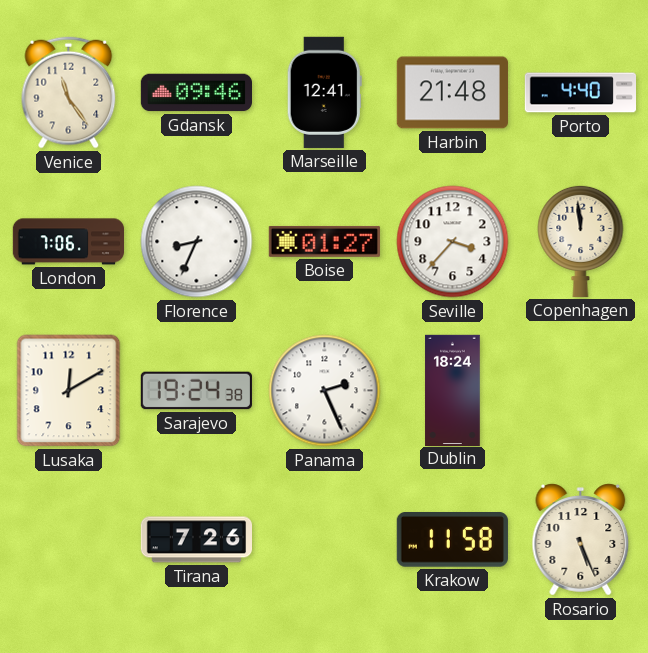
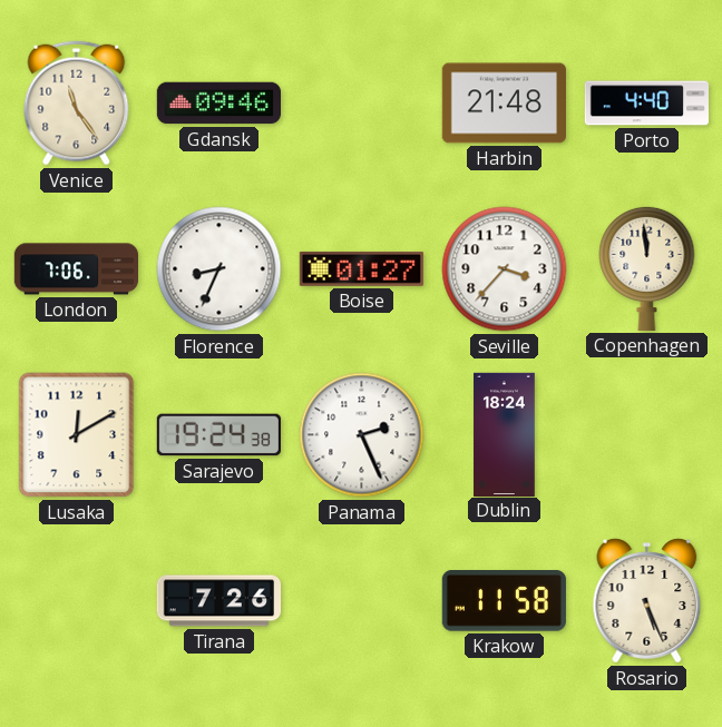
Marseille: 12:41 -> none (324, 92)
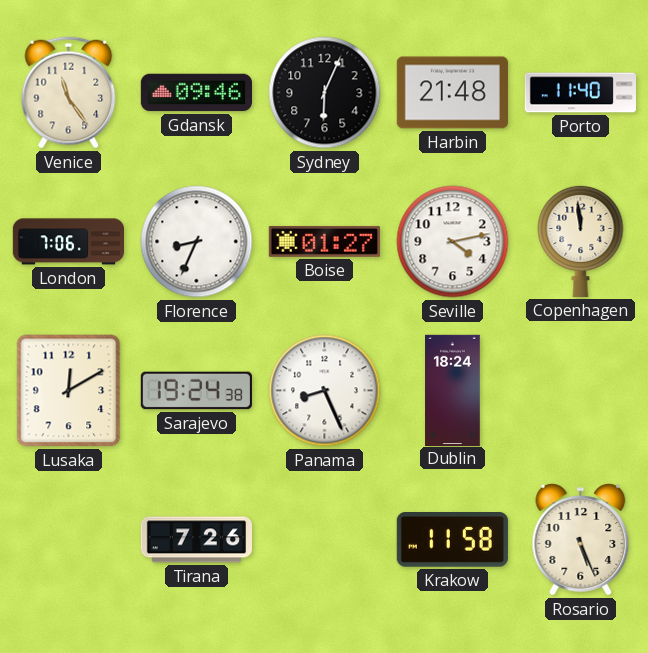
Sydney: none -> 6:04 (325, 93)
Porto: 4:40 -> 11:40 (581, 93)
Seville: 3:37 -> 4:13 (453, 242)
Panama: 2:26 -> 8:26 (325, 391)
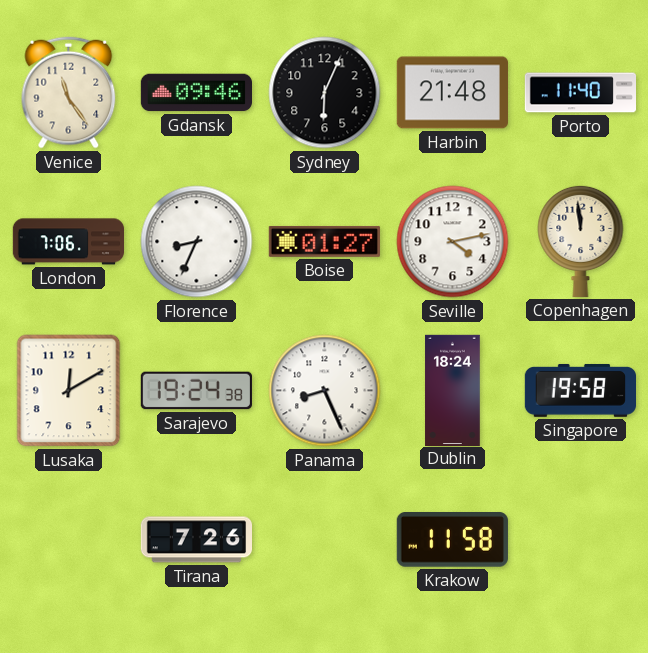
Singapore: none -> 19:58 (580, 390)
Rosario: 5:26 -> none (581, 540)
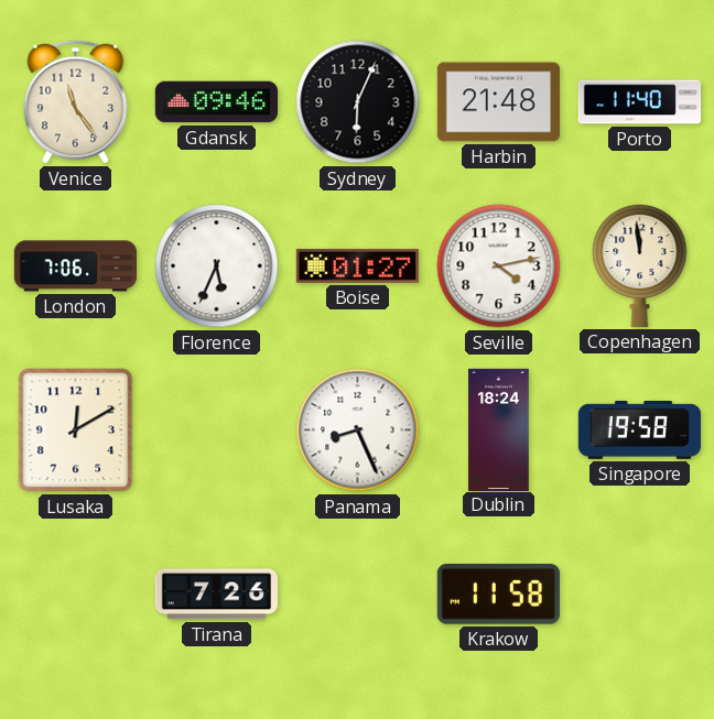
Florence: 8:34 -> 5:34 (217, 266)
Sarajevo: 19:24 -> none (196, 391)
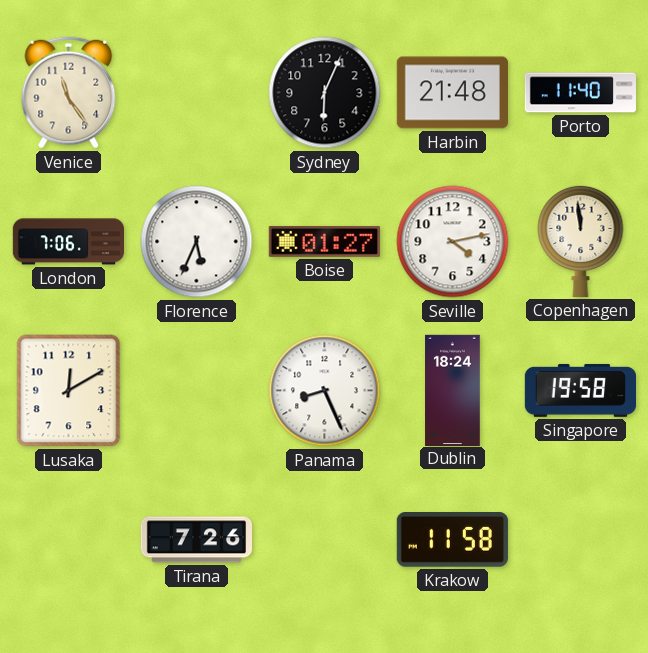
Gdansk: 09:46 -> none (216, 102)
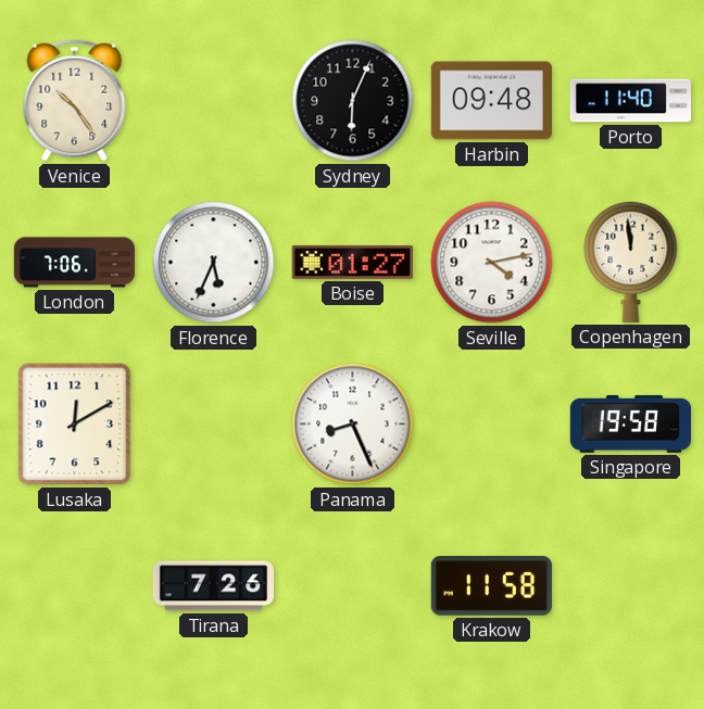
Venice: 11:24 -> 10:24 (75, 101)
Harbin: 21:48 -> 09:48 (491, 101)
Dublin: 18:24 -> none (453, 390)
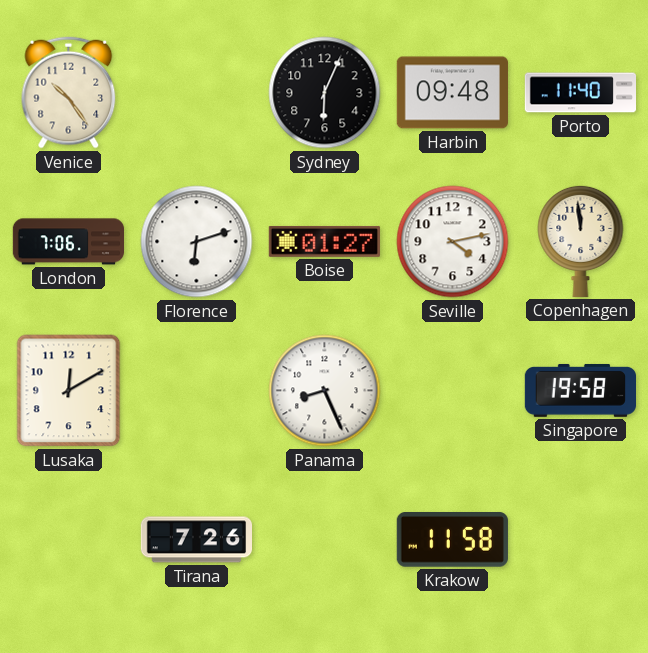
Florence: 5:34 -> 6:12 (197, 242)
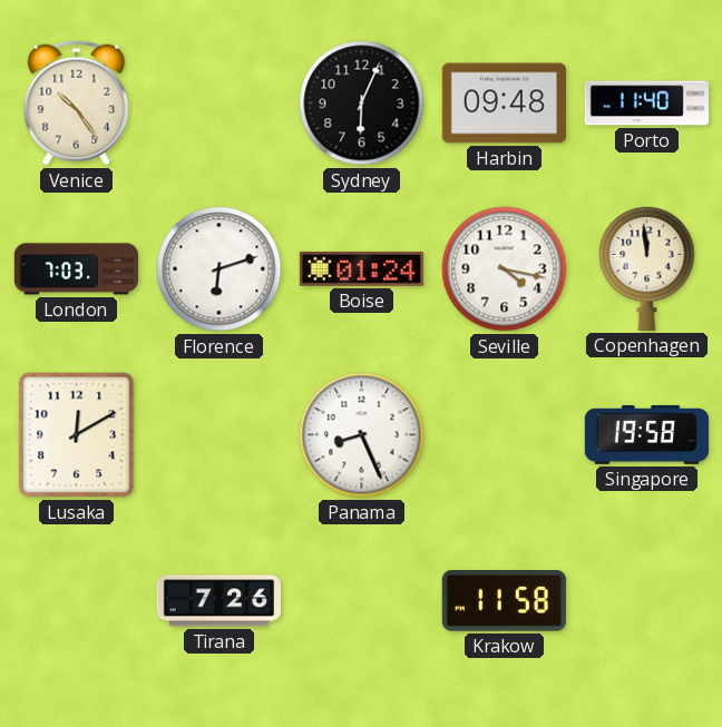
London: 7:06 -> 7:03 (77, 269)
Boise: 01:27 -> 01:24 (361, 268)
Seville: 4:13 -> 4:17 (505, 269)
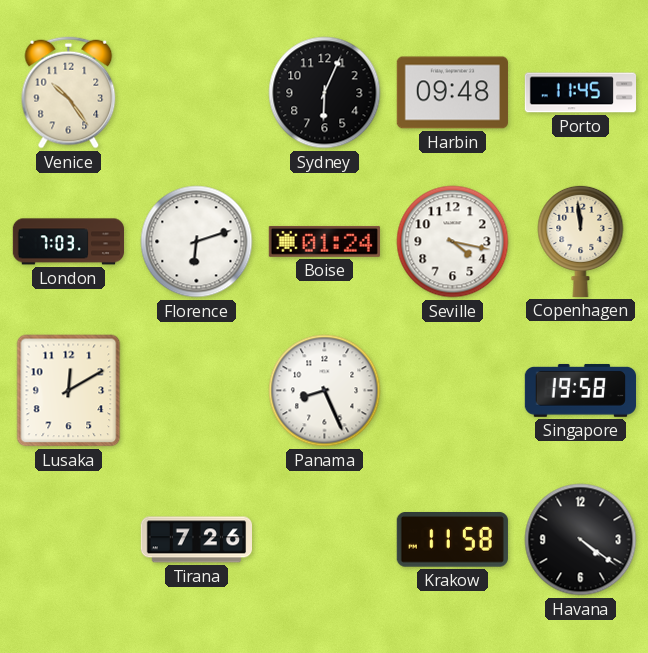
Porto: 11:40 -> 11:45 (581, 93)
Havana: none -> 4:21 (581, 540)
